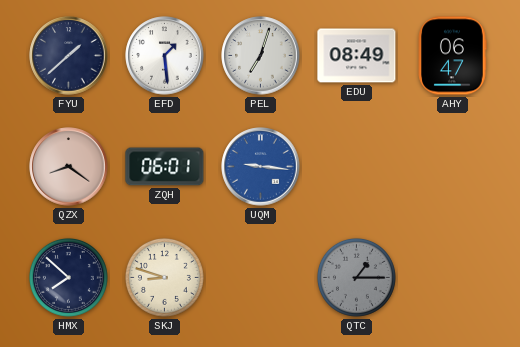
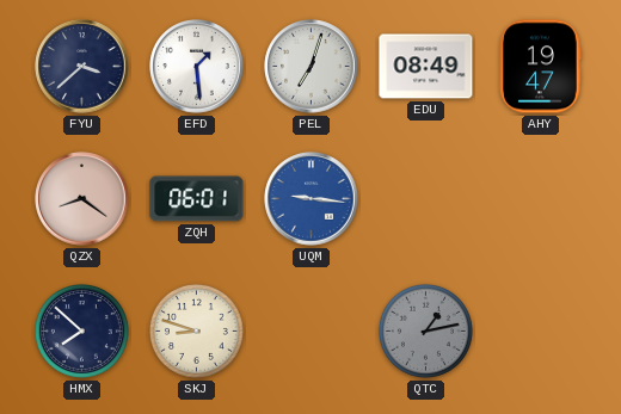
FYU: 1:38 -> 3:38 (82, 67)
AHY: 06:47 -> 19:47 (540, 67)
QTC: 1:15 -> 1:13 (425, 330)
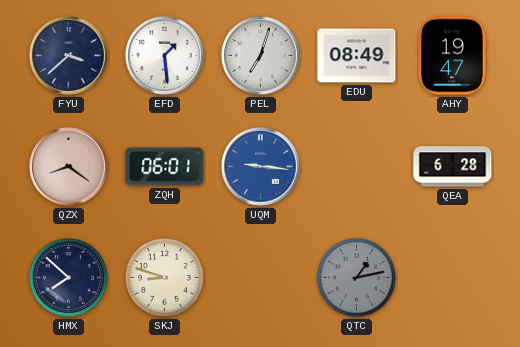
QEA: none -> 6:28 (453, 167)
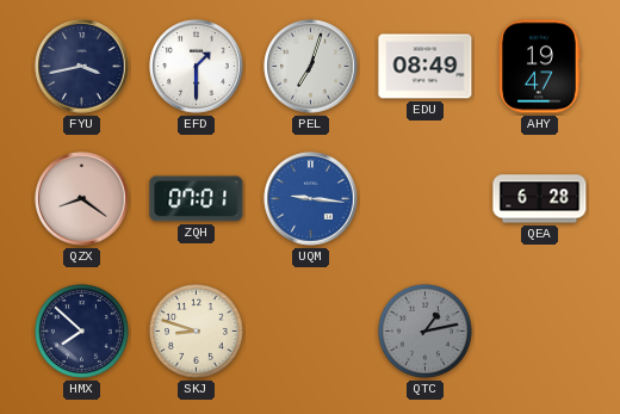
FYU: 3:38 -> 3:43 (82, 67)
EFD: 1:29 -> 1:30 (197, 67)
ZQH: 06:01 -> 07:01 (197, 199)
